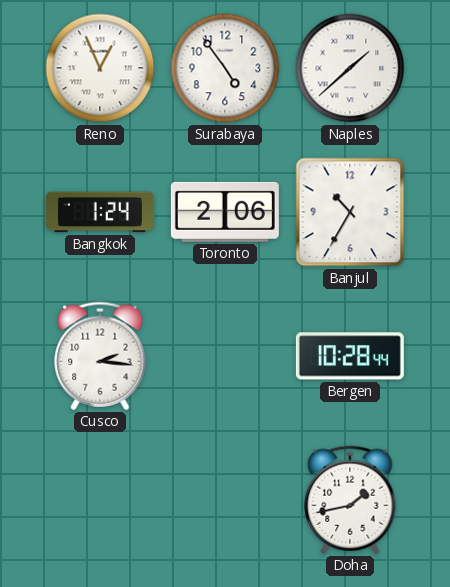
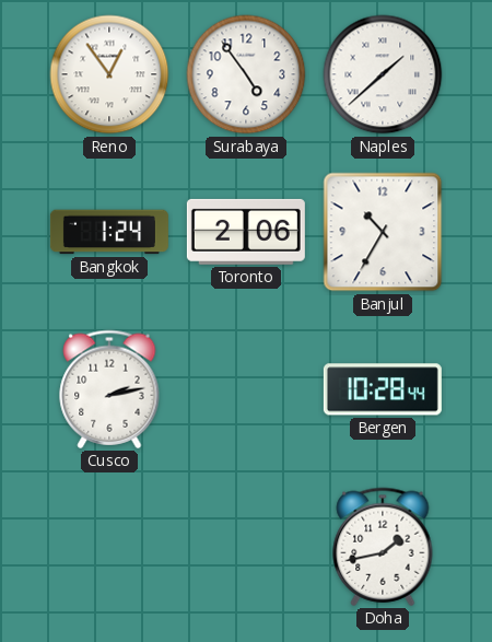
Reno: 12:56 -> 12:54 (109, 74)
Cusco: 2:16 -> 2:13 (109, 389)
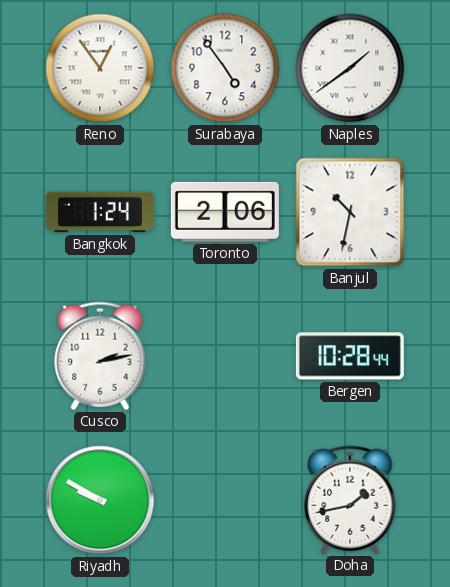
Naples: 1:38 -> 1:39 (350, 68)
Banjul: 10:35 -> 10:32 (350, 212)
Riyadh: none -> 9:50 (100, 500)
